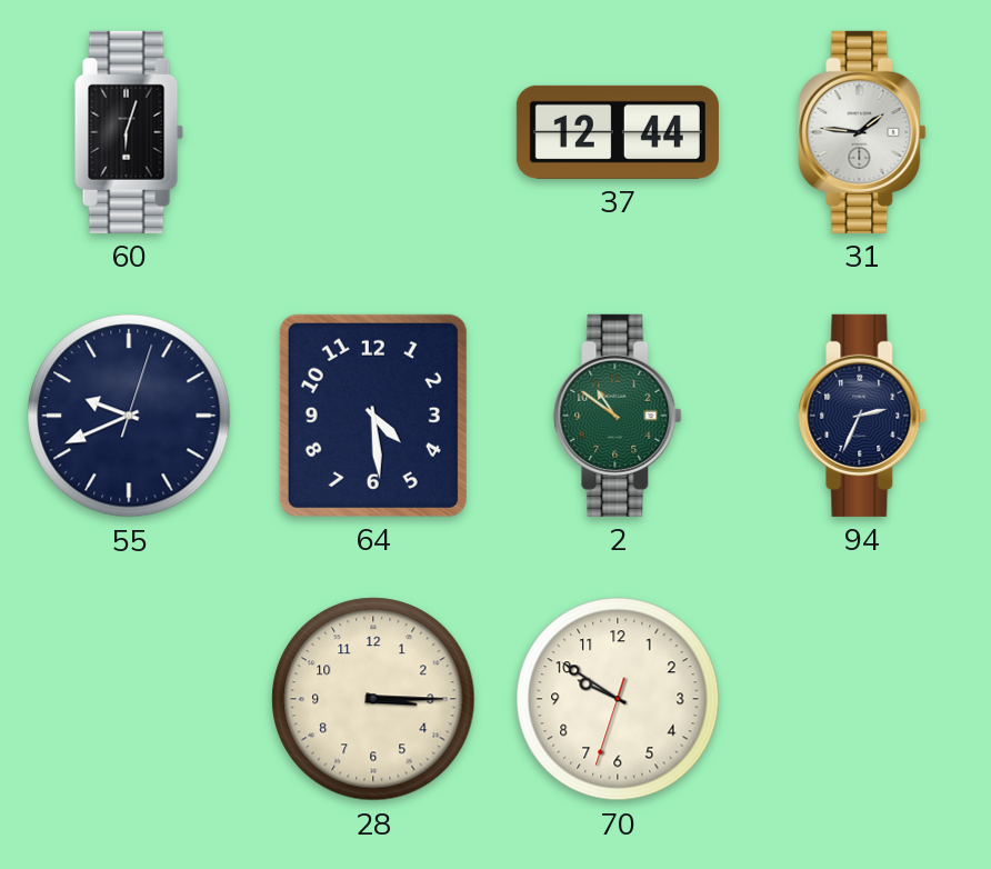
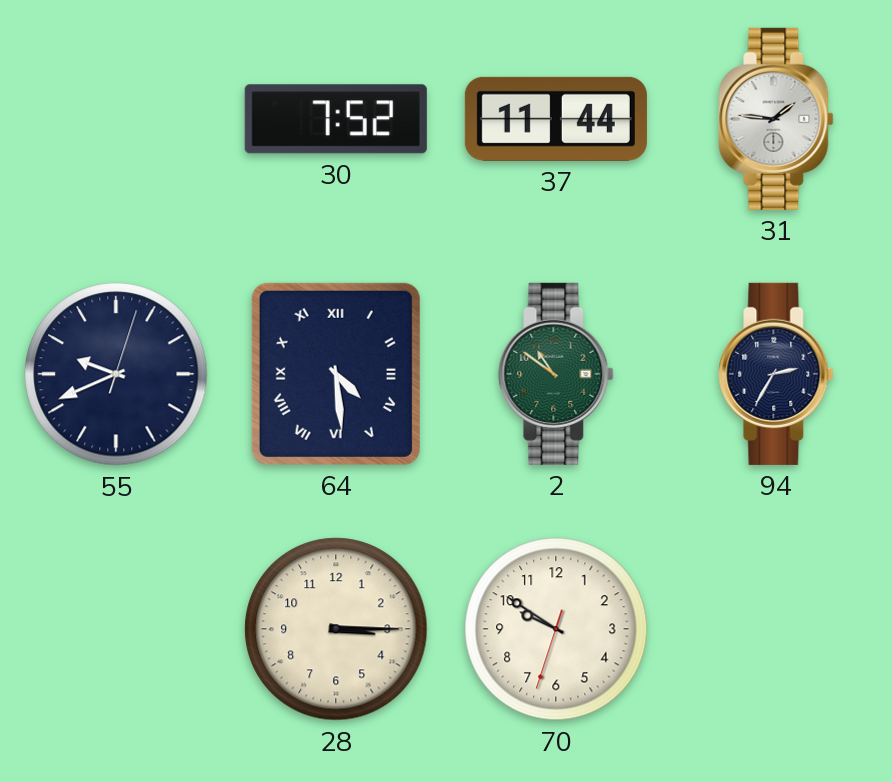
60: 6:03 -> none (129, 132)
30: none -> 7:52 (336, 119)
37: 12:44 -> 11:44 (556, 119)
64 numerals: Arabic -> Roman (336, 374)
94: 2:34 -> 2:35 (776, 374)
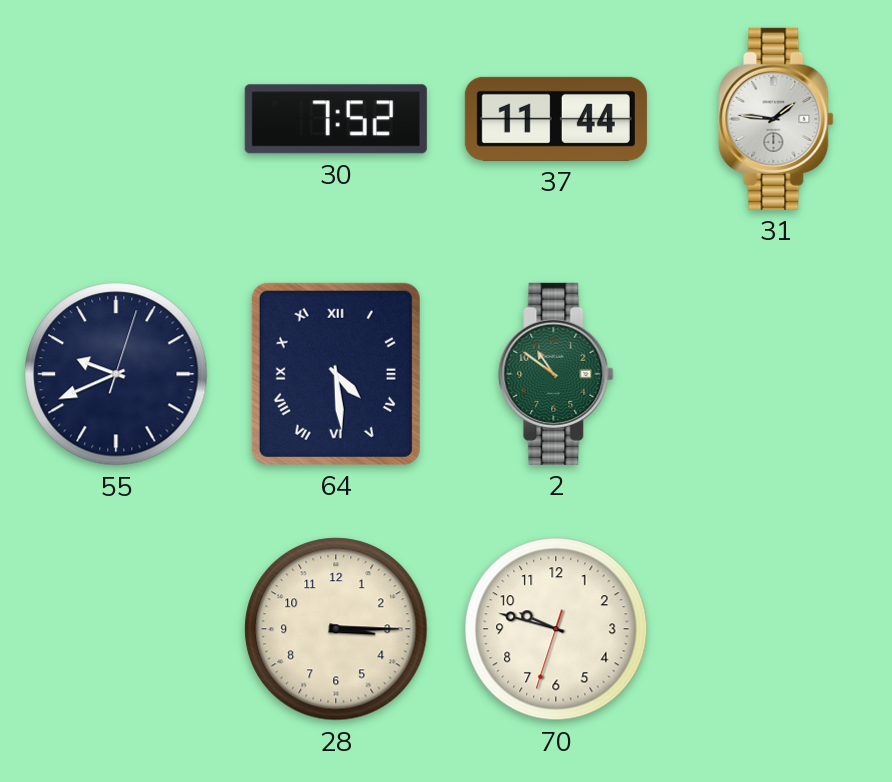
94: 2:35 -> none (776, 374)
70: 9:50 -> 9:47 (556, 629)
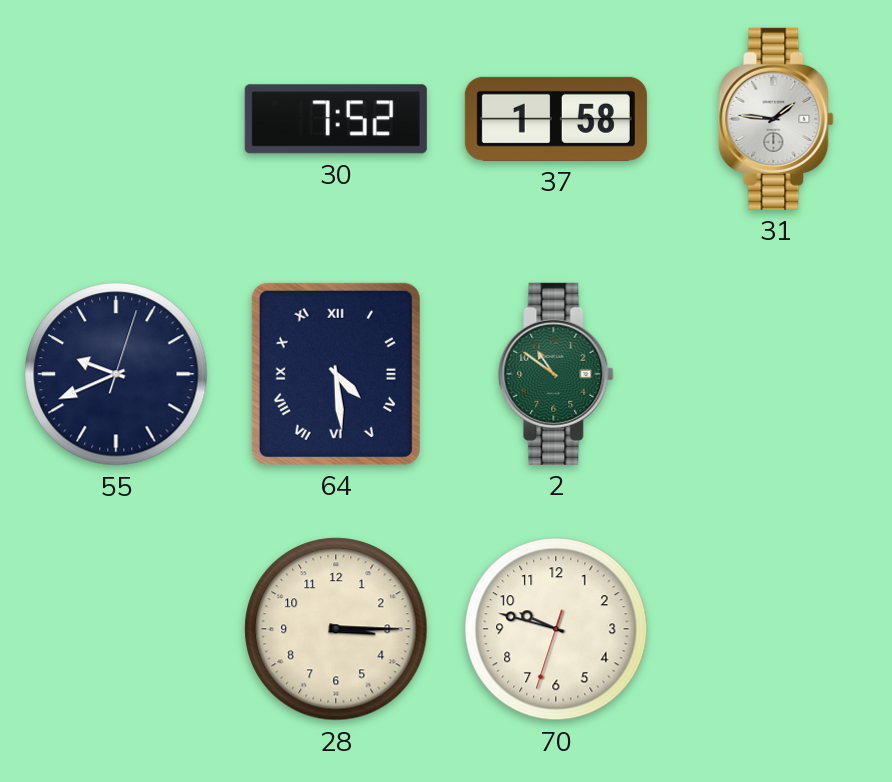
37: 11:44 -> 1:58 (556, 119)
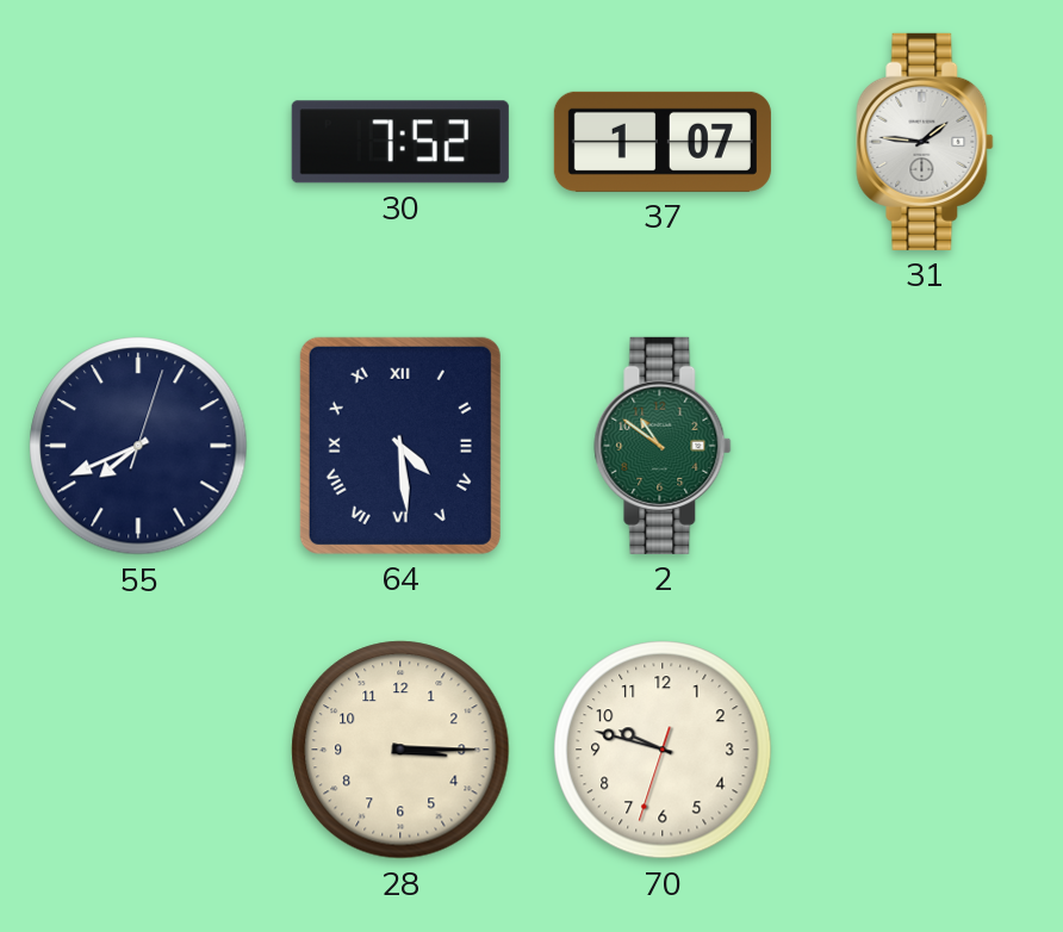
37: 1:58 -> 1:07 (663, 142)
55: 9:41 -> 7:41 (138, 446)
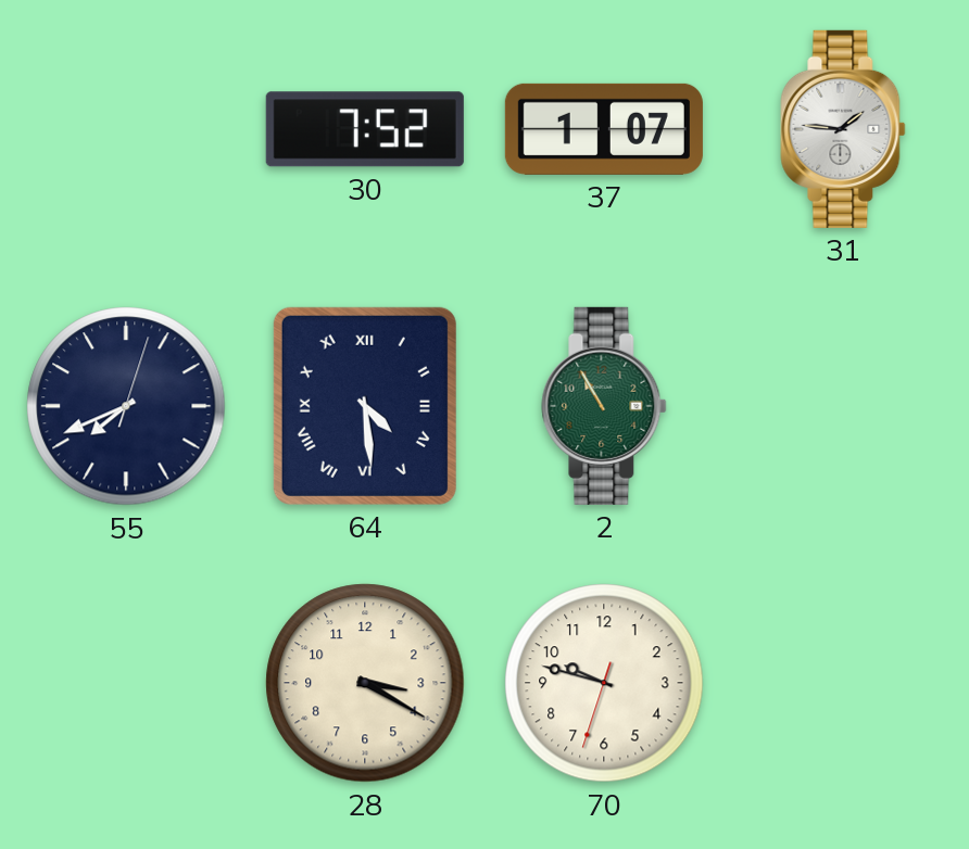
2: 10:51 -> 10:55 (604, 406)
28: 3:15 -> 3:20 (365, 683)
